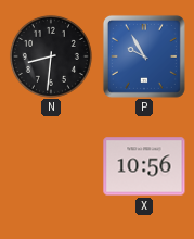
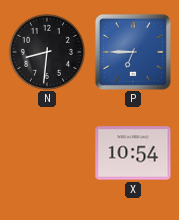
P: 9:55 -> 6:45 (133, 52)
X: 10:56 -> 10:54 (133, 153)
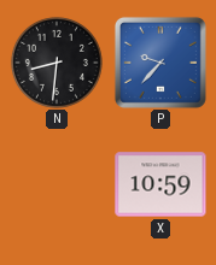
P: 6:45 -> 9:37 (160, 63)
X: 10:54 -> 10:59 (160, 184)
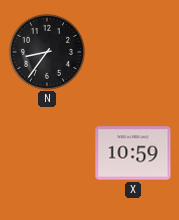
N: 8:31 -> 8:36 (47, 52)
P: 9:37 -> none (160, 63)
